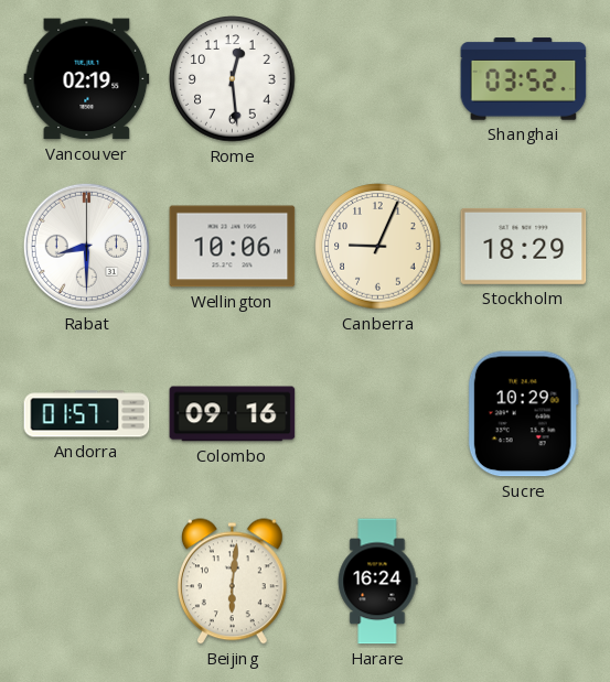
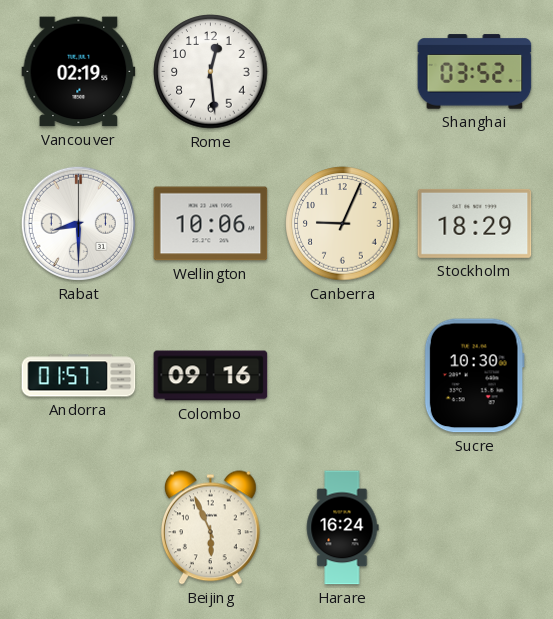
Sucre: 10:29 -> 10:30 (474, 376)
Beijing: 6:01 -> 5:56 (210, 528)
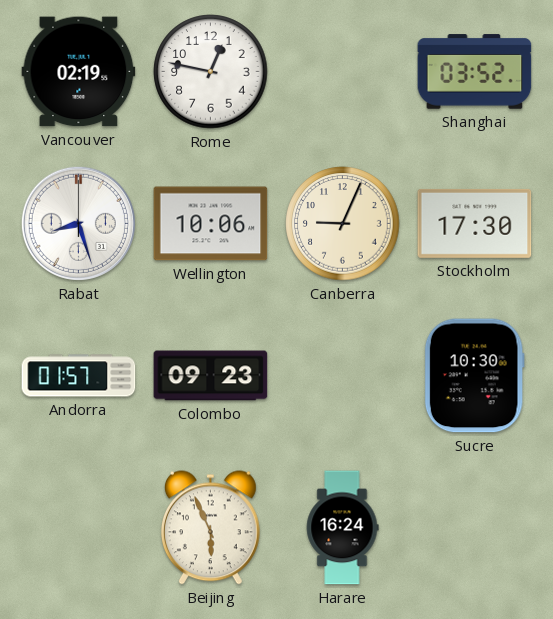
Rome: 12:29 -> 12:47 (211, 72)
Rabat: 8:30 -> 8:27 (78, 223)
Stockholm: 18:29 -> 17:30 (475, 223)
Colombo: 09:16 -> 09:23 (211, 376)
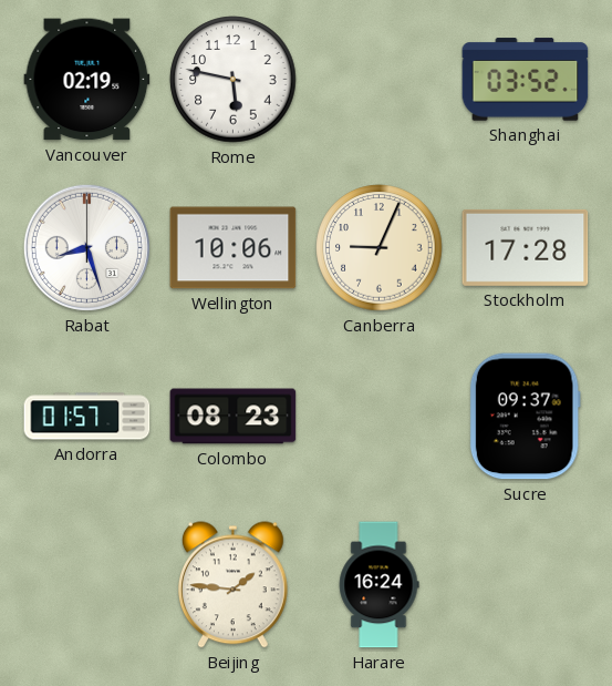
Rome: 12:47 -> 5:47 (234, 80)
Stockholm: 17:30 -> 17:28 (526, 247)
Colombo: 09:23 -> 08:23 (234, 417)
Sucre: 10:30 -> 09:37 (525, 417)
Beijing: 5:56 -> 1:46 (232, 585)
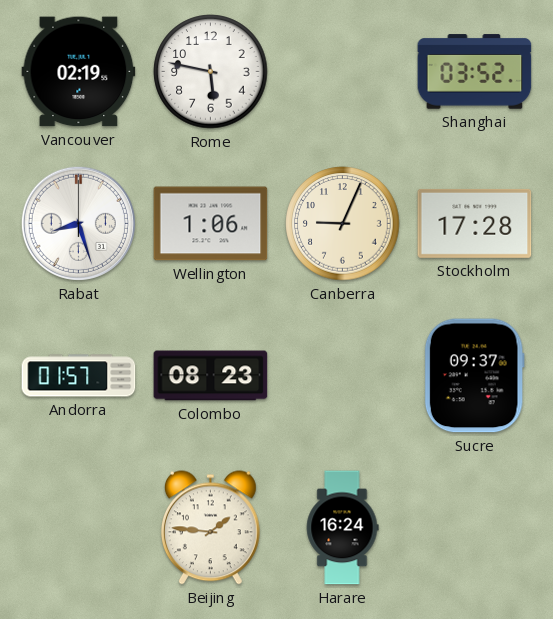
Wellington: 10:06 -> 1:06 (211, 224)
